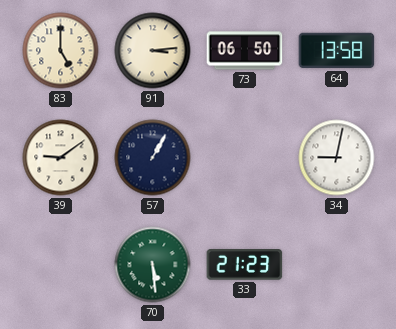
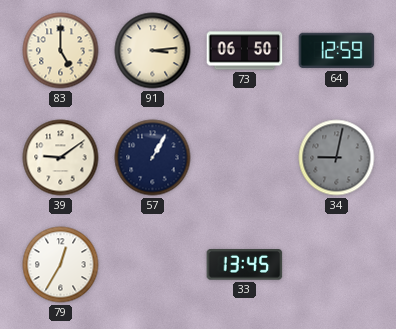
64: 13:58 -> 12:59 (337, 51)
34 dial: white -> grey (337, 158)
79: none -> 12:35 (61, 265)
70: 5:29 -> none (153, 265)
33: 21:23 -> 13:45 (245, 265)
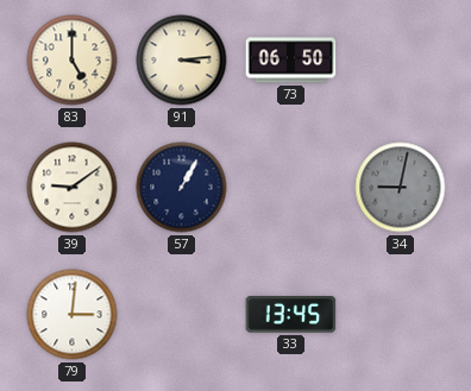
64: 12:59 -> none (337, 51)
79: 12:35 -> 3:01 (73, 315)
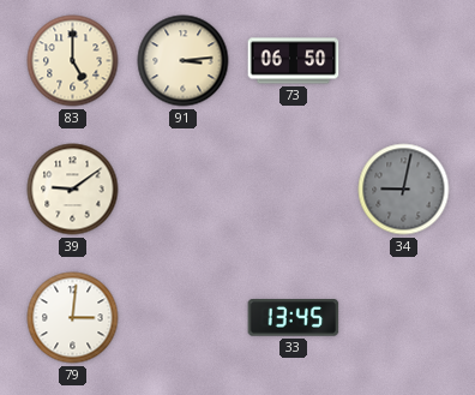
57: 1:05 -> none (182, 188)
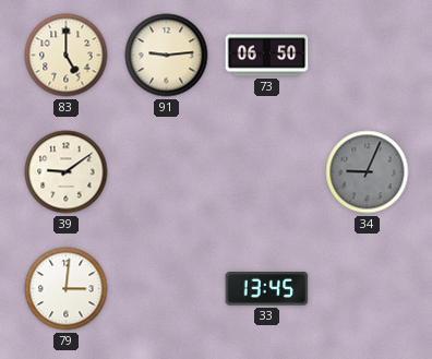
91: 3:14 -> 9:14 (167, 56)
34: 9:02 -> 9:04 (368, 172)
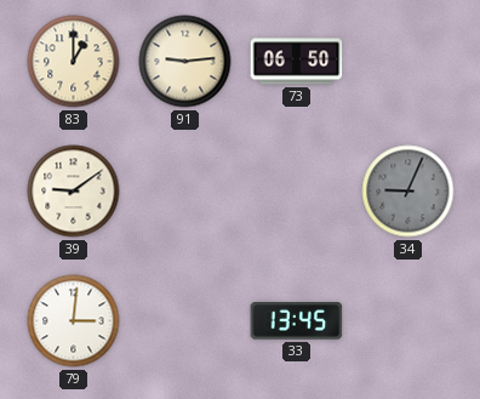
83: 5:00 -> 1:00 (74, 62)
